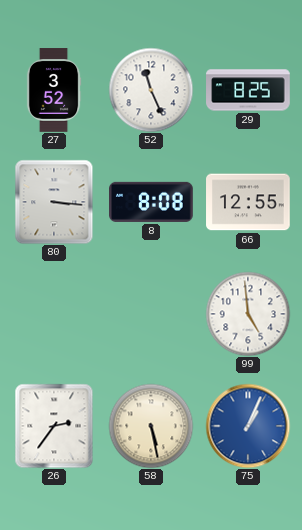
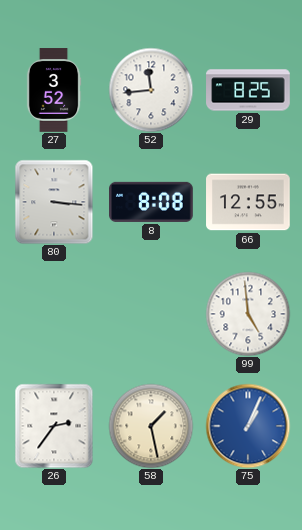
52: 11:26 -> 11:44 (151, 90)
58: 5:28 -> 1:28 (151, 426)
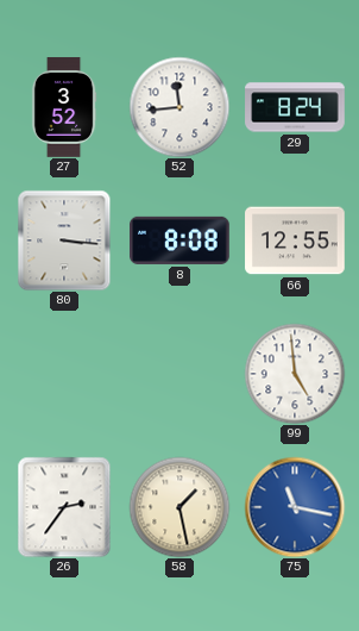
29: 8:25 -> 8:24 (295, 107)
75: 1:04 -> 11:17 (295, 507)
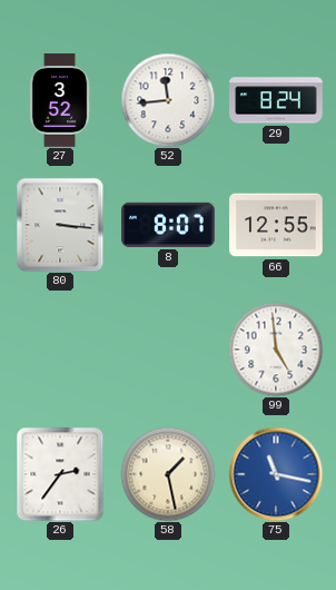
8: 8:08 -> 8:07 (169, 225)
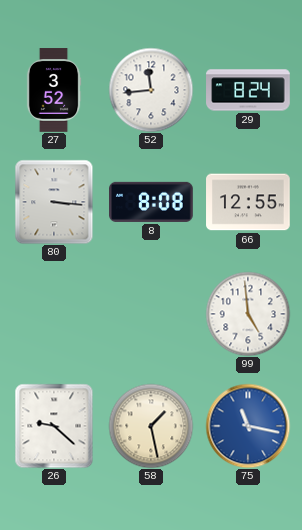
8: 8:07 -> 8:08 (152, 202)
26: 2:36 -> 9:22 (54, 426)
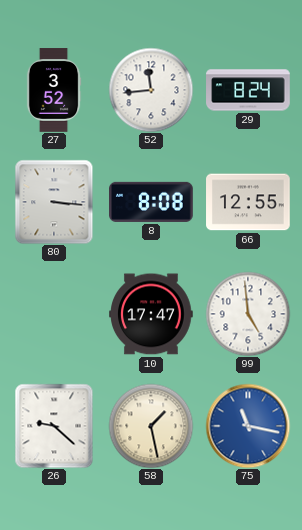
10: none -> 17:47 (151, 314)
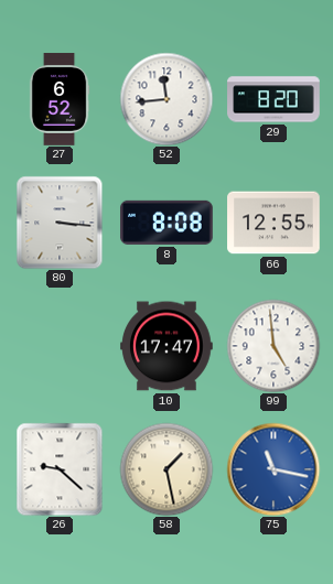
27: 3:52 -> 6:52 (60, 99)
29: 8:24 -> 8:20 (273, 99)
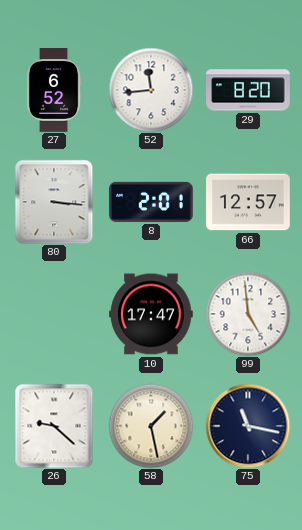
8: 8:08 -> 2:01 (152, 202)
66: 12:55 -> 12:57 (248, 202)
75 dial: blue -> navy (248, 426)
